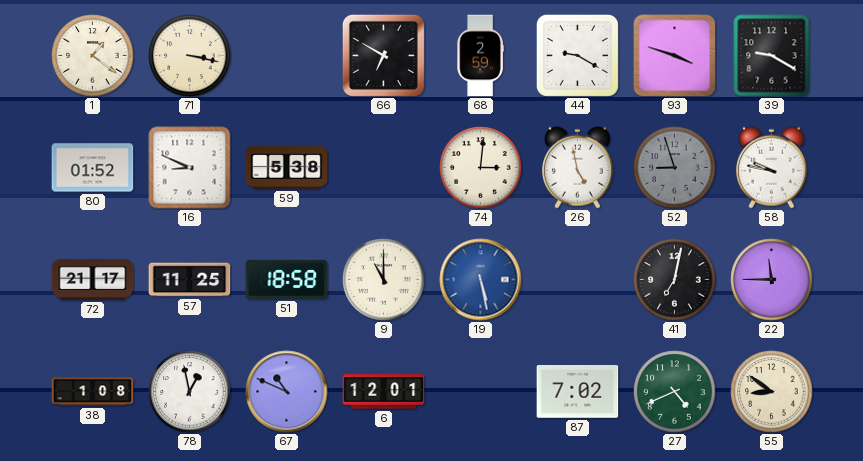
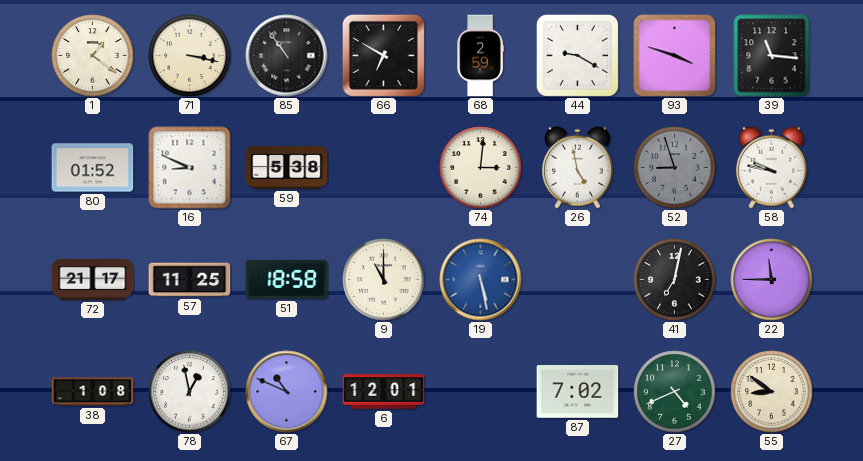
85: none -> 10:54 (287, 56)
39: 9:20 -> 11:16 (772, 56)
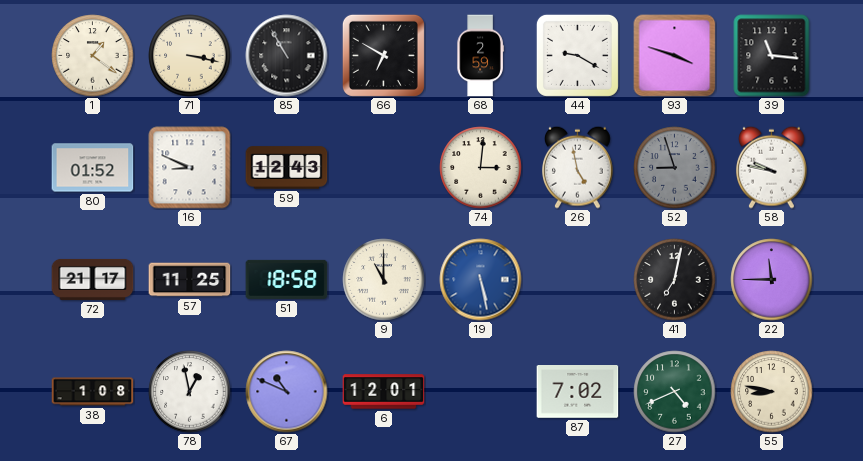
85: 10:54 -> 10:55 (287, 56)
59: 5:38 -> 12:43 (287, 168)
55: 8:51 -> 8:47 (772, 392)
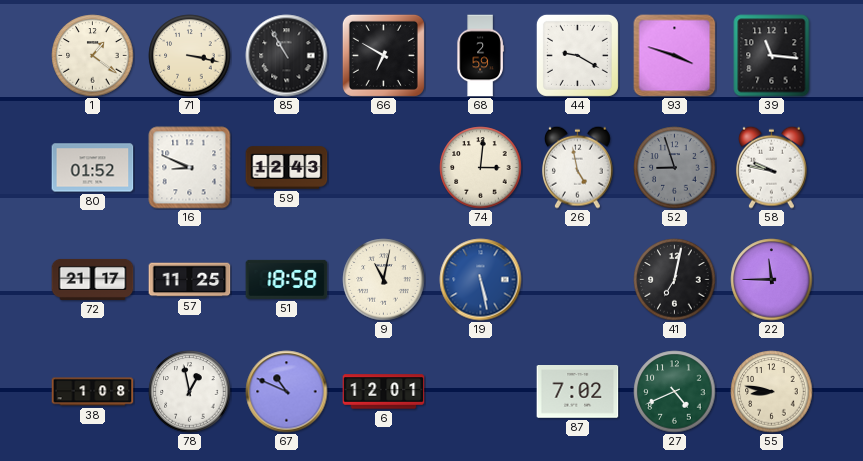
9: 11:00 -> 11:02 (384, 280)
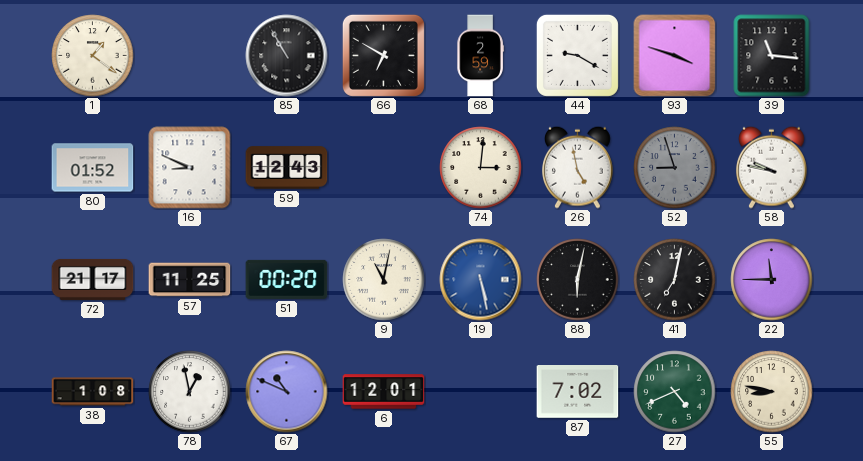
71: 3:17 -> none (190, 56)
51: 18:58 -> 00:20 (287, 279)
88: none -> 6:02 (578, 280)
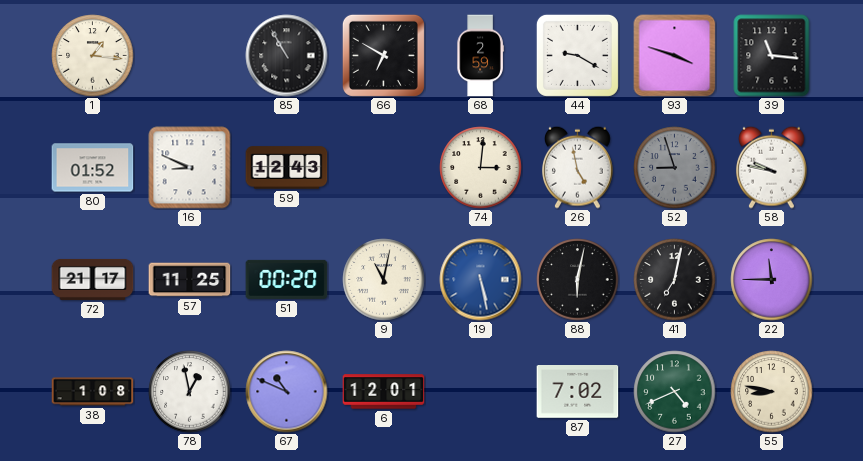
1: 1:21 -> 1:16 (93, 56)
